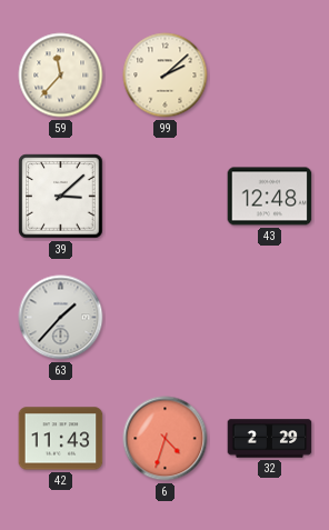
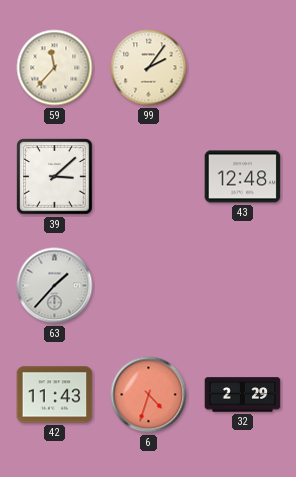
99: 2:08 -> 2:06 (149, 68)
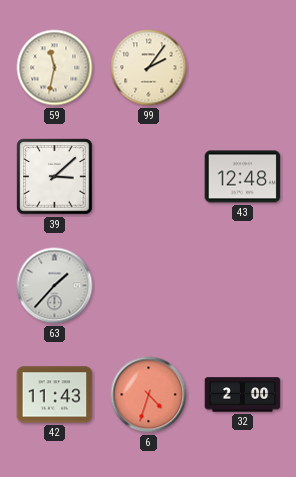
59: 11:37 -> 11:32 (55, 68)
32: 2:29 -> 2:00 (243, 395)
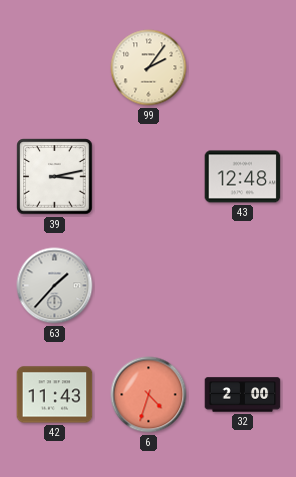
59: 11:32 -> none (55, 68)
39: 3:08 -> 3:13 (55, 177)
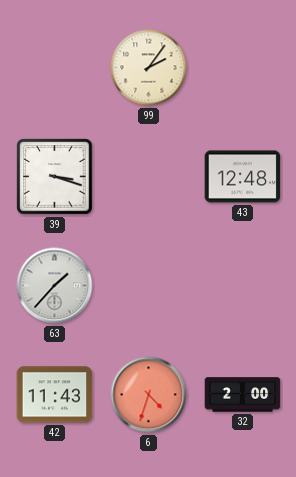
39: 3:13 -> 3:18 (55, 177)
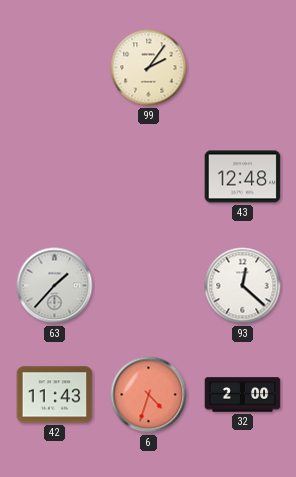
39: 3:18 -> none (55, 177)
93: none -> 12:22 (243, 286)
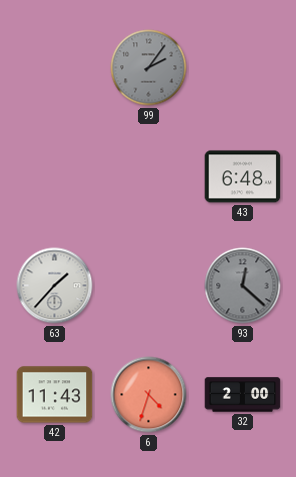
99 dial: cream -> grey (149, 68)
43: 12:48 -> 6:48 (243, 177)
93 dial: white -> grey (243, 286)
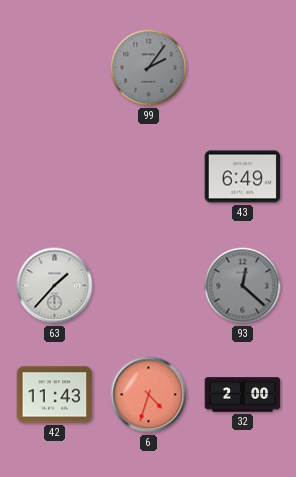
43: 6:48 -> 6:49 (243, 177)
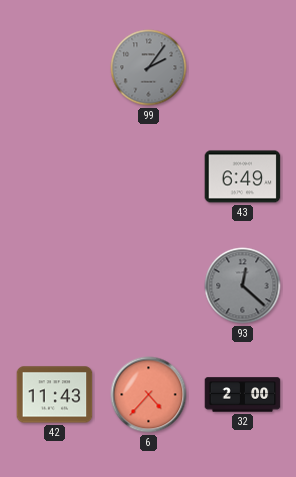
63: 1:37 -> none (55, 286)
6: 4:33 -> 4:37 (149, 395)
